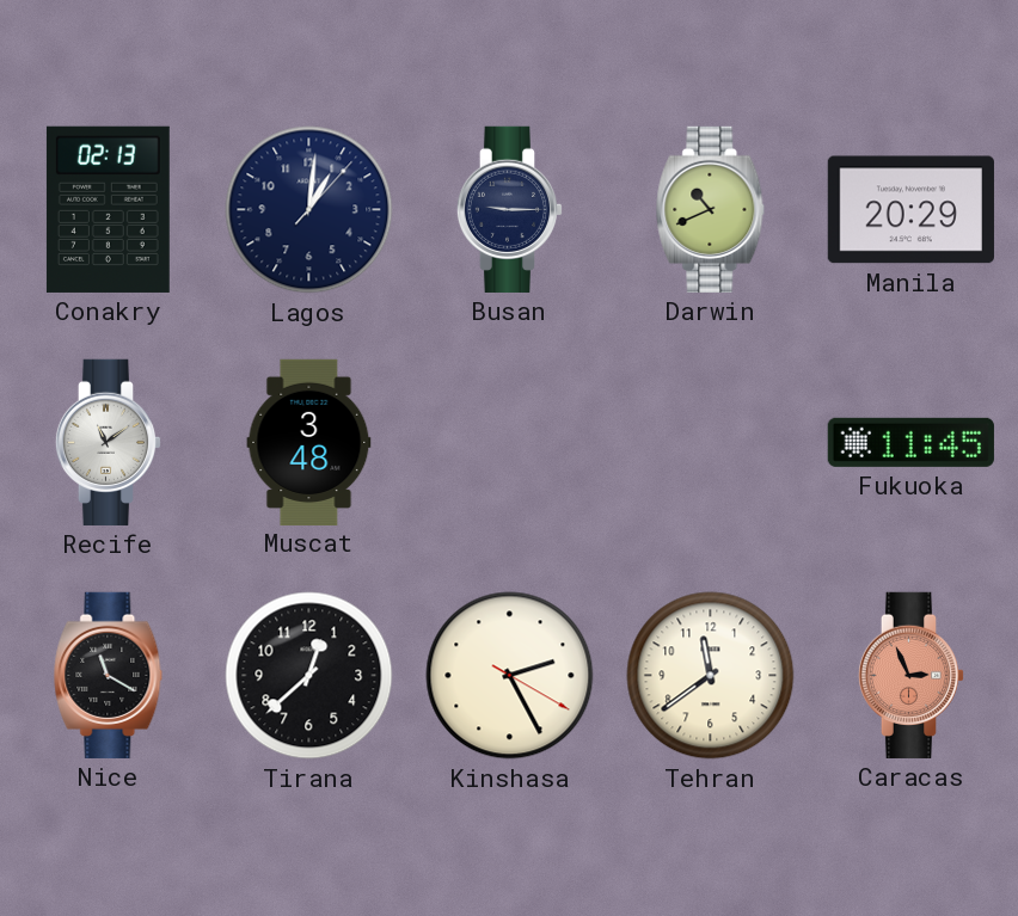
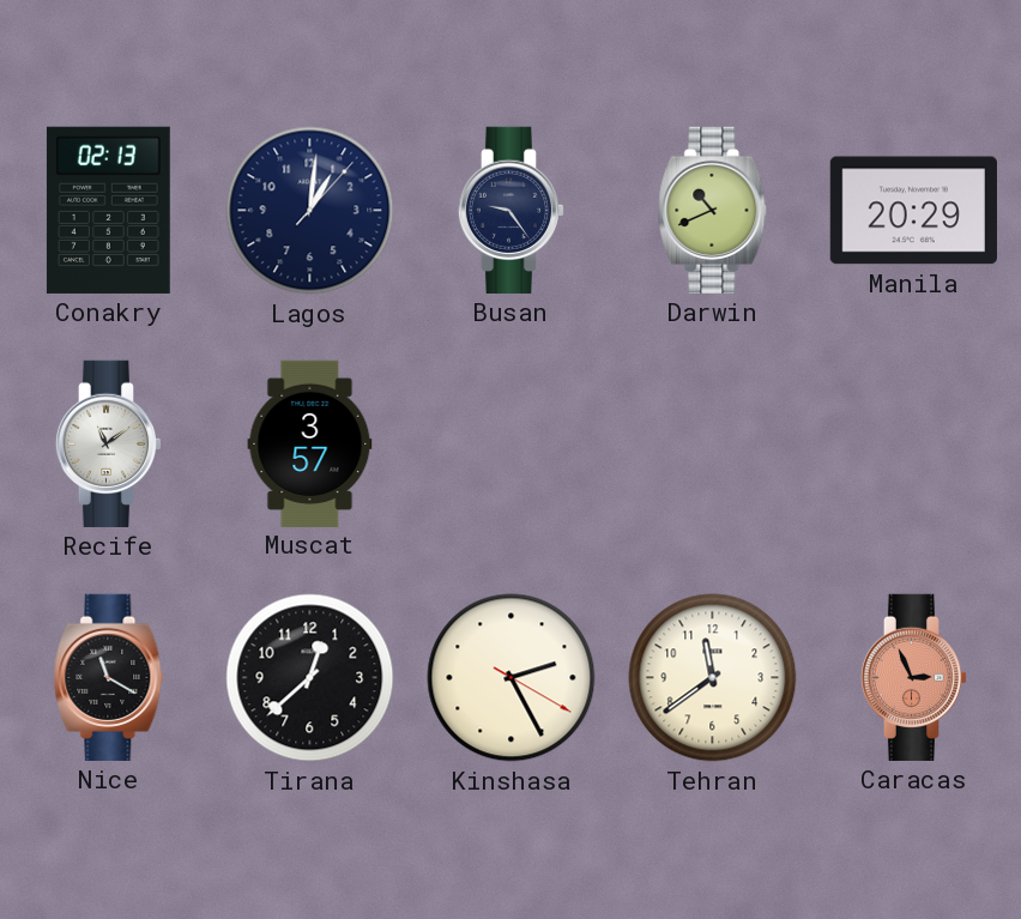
Busan: 9:15 -> 9:24 (512, 210)
Muscat: 3:48 -> 3:57 (310, 443)
Fukuoka: 11:45 -> none (910, 442)
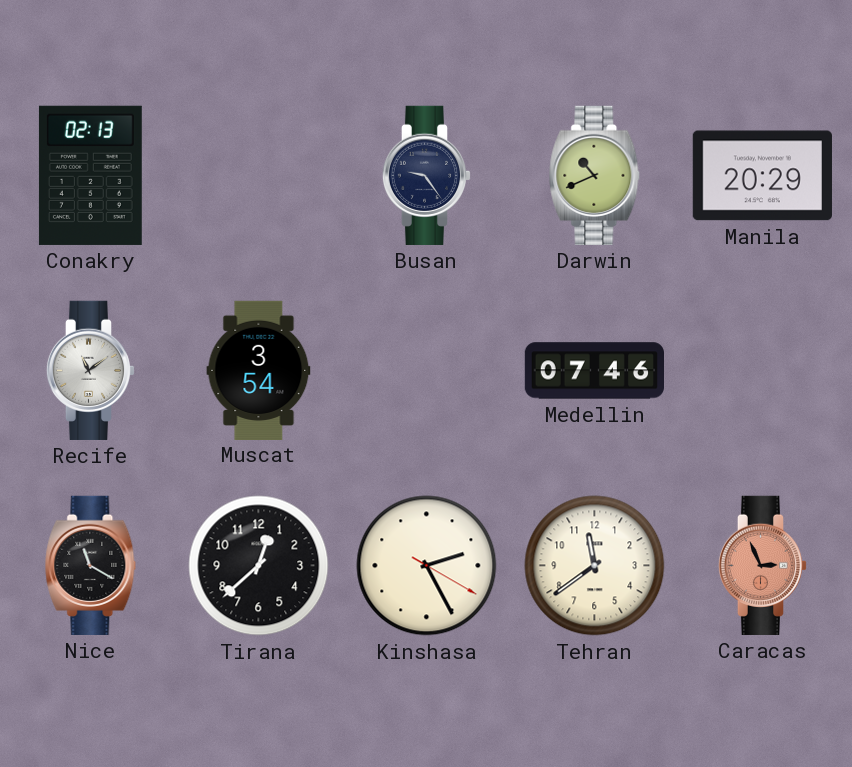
Lagos: 1:01 -> none (310, 211)
Muscat: 3:57 -> 3:54 (259, 370)
Medellin: none -> 07:46 (595, 371)
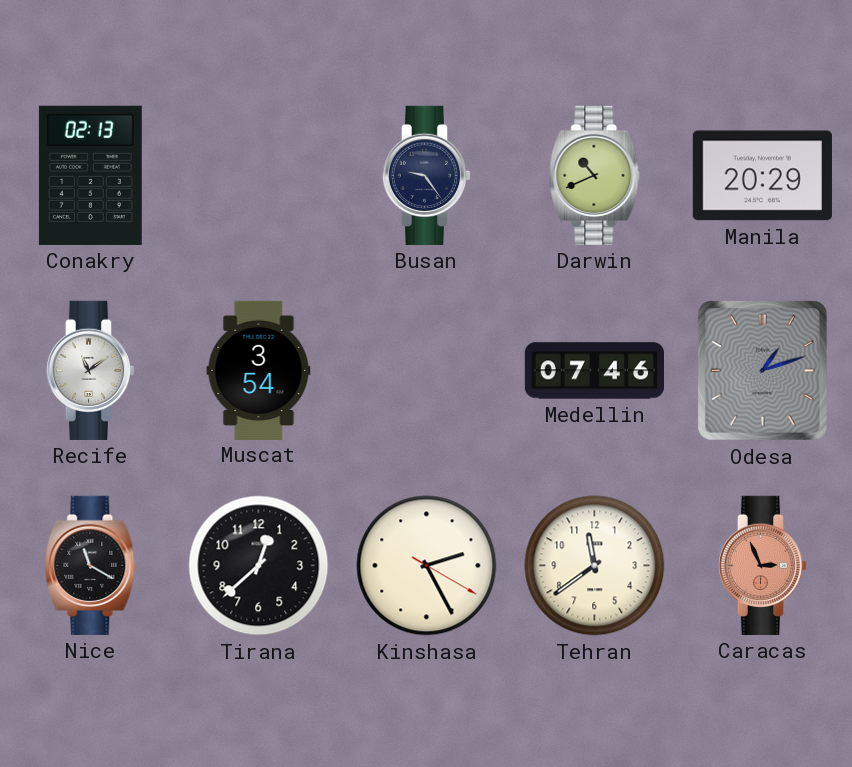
Odesa: none -> 1:12 (762, 370)
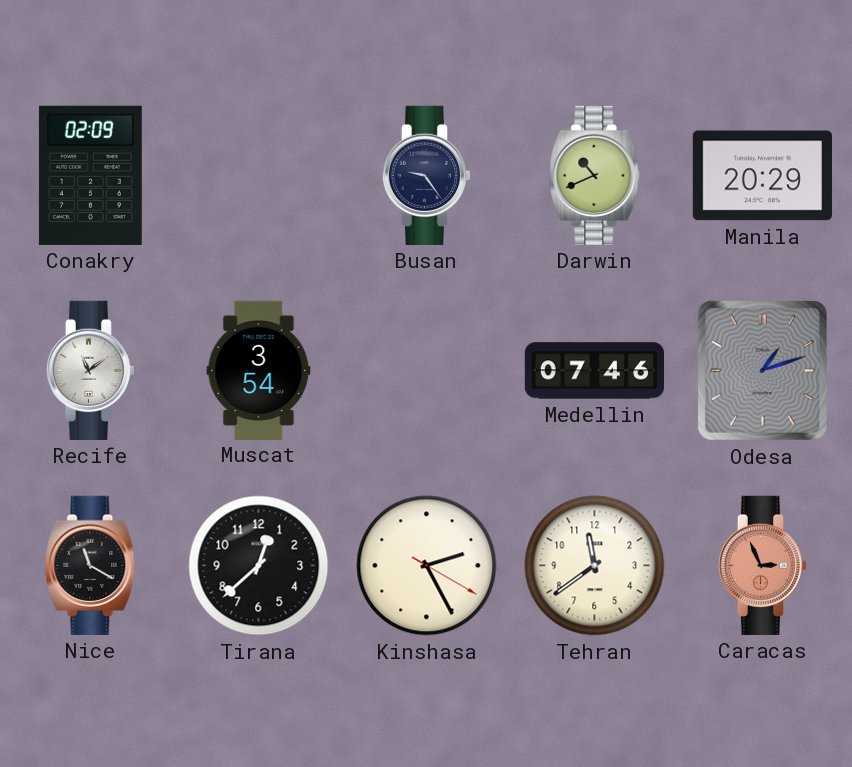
Conakry: 02:13 -> 02:09 (90, 175)
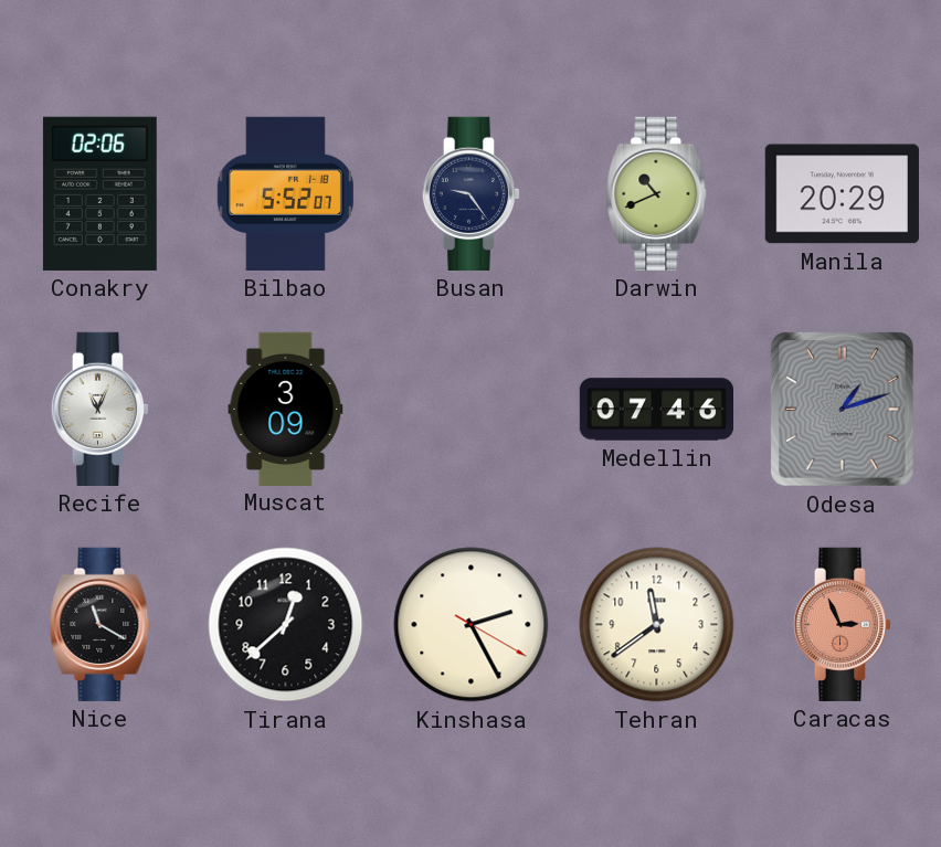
Conakry: 02:09 -> 02:06 (99, 193)
Bilbao: none -> 5:52 (285, 193)
Recife: 11:09 -> 11:04 (101, 409)
Muscat: 3:54 -> 3:09 (286, 409)
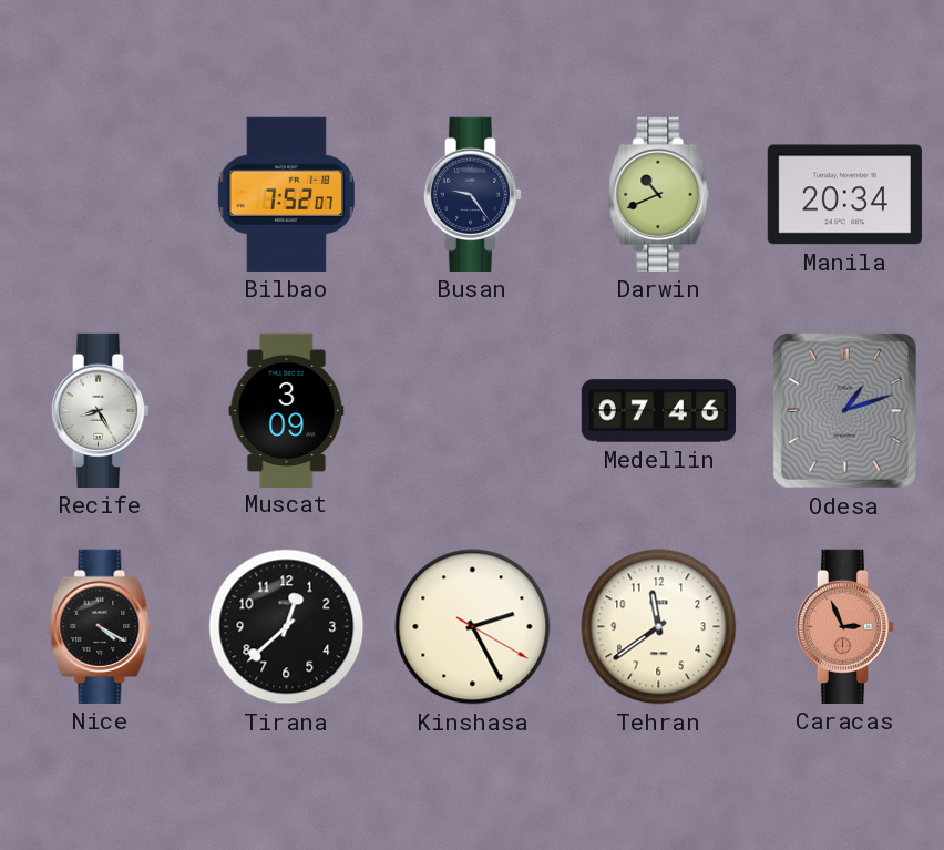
Conakry: 02:06 -> none (99, 193)
Bilbao: 5:52 -> 7:52 (286, 194)
Manila: 20:29 -> 20:34 (844, 195)
Recife: 11:04 -> 8:25 (101, 410)
Nice: 11:20 -> 4:20 (101, 626)
